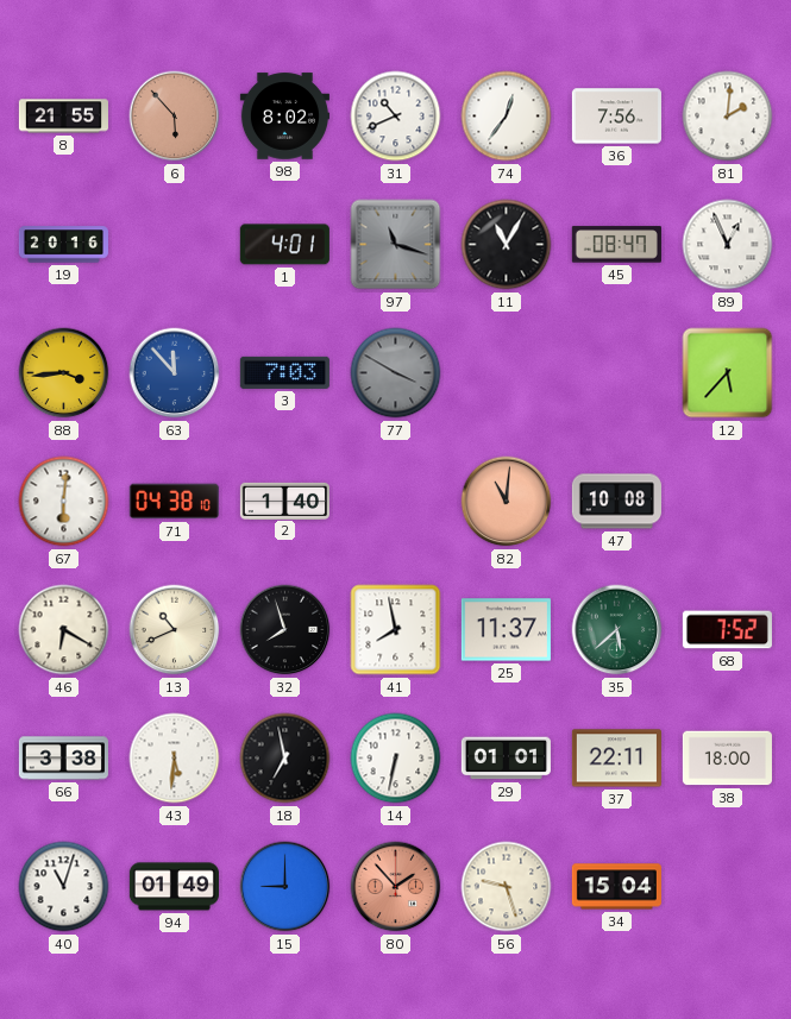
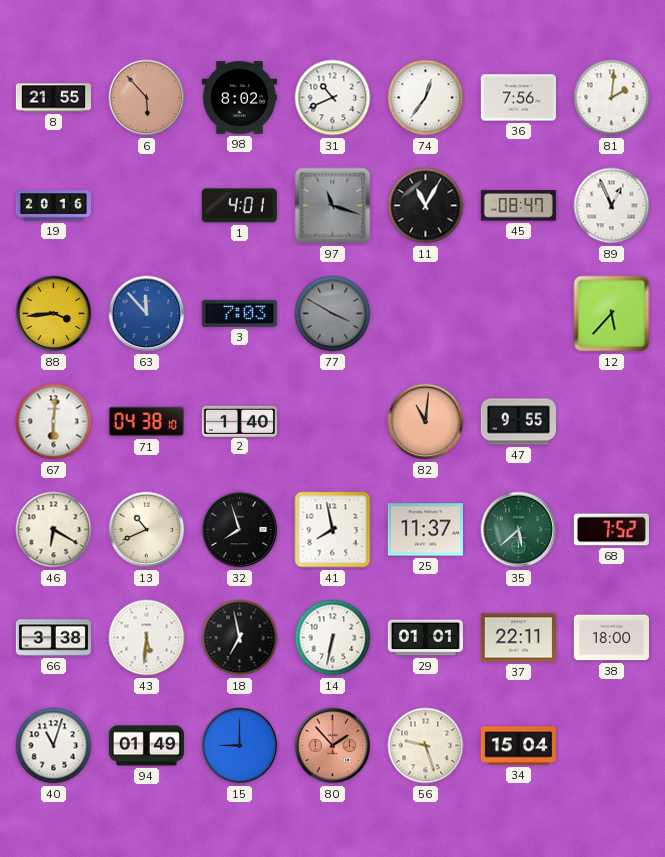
47: 10:08 -> 9:55 (518, 422)
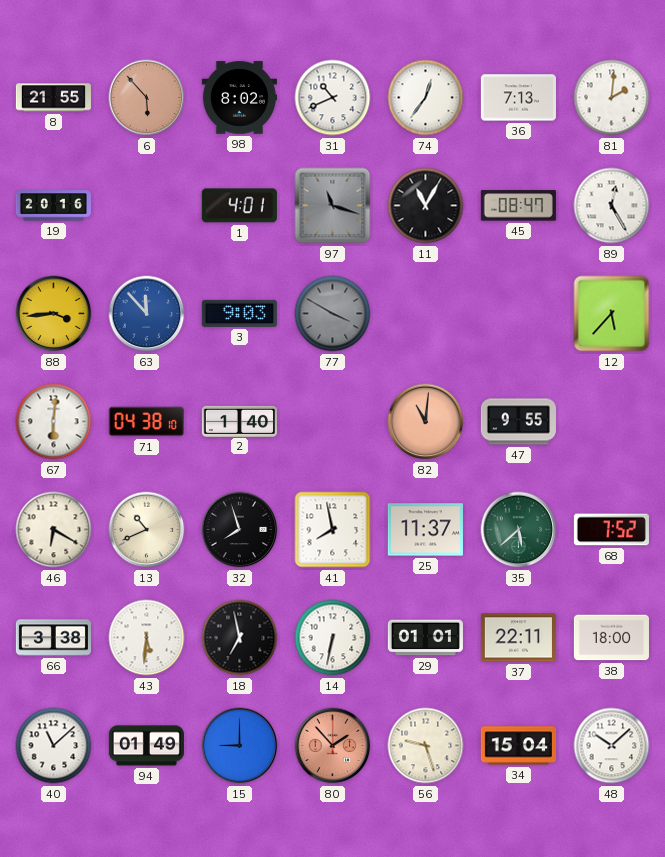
36: 7:56 -> 7:13 (518, 98)
89: 12:56 -> 12:25 (612, 206)
3: 7:03 -> 9:03 (239, 313)
40: 11:03 -> 11:08 (54, 746)
48: none -> 10:08 (612, 746)
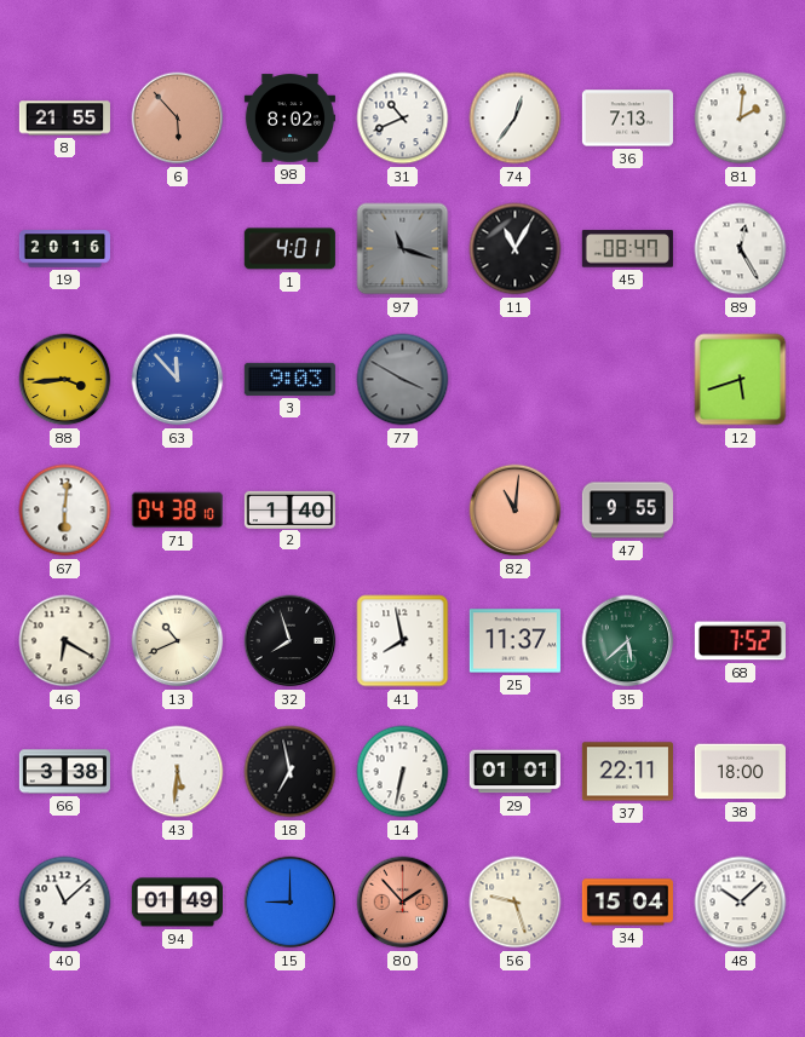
12: 5:37 -> 5:42 (741, 380)
